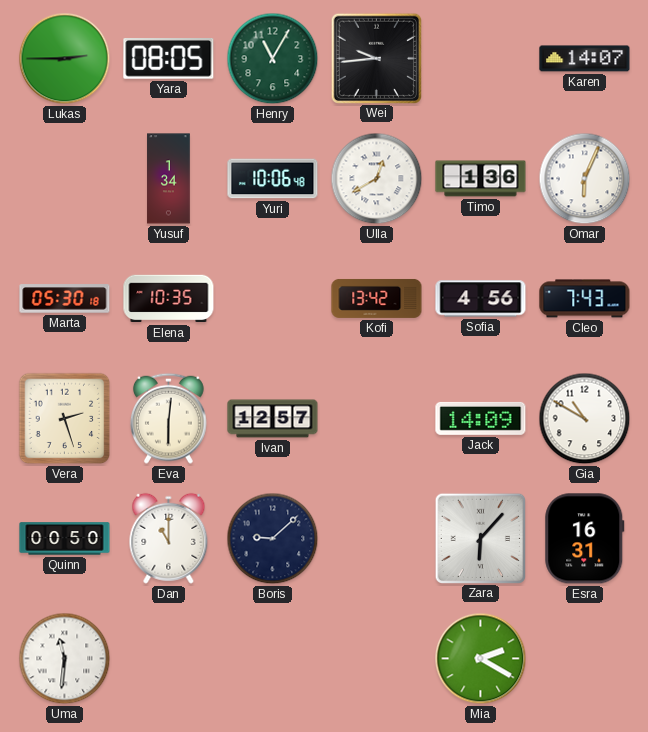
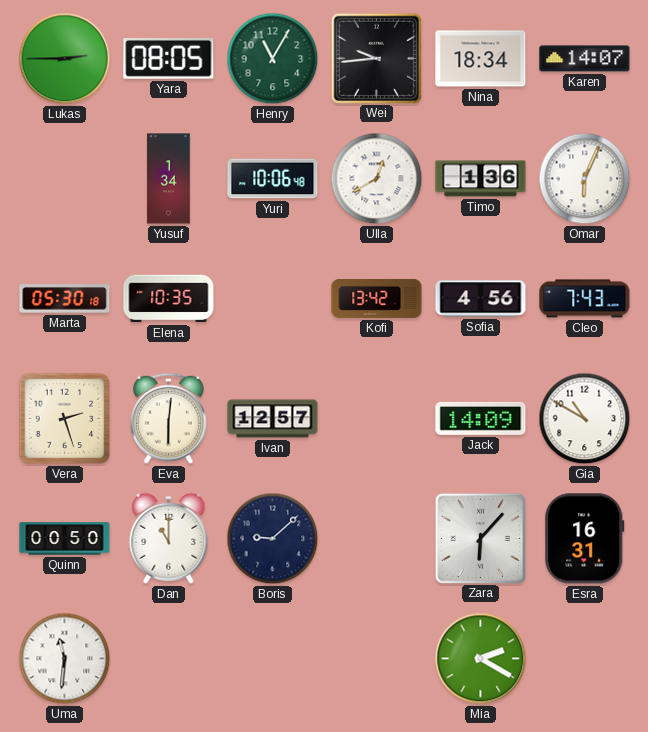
Nina: none -> 18:34 (481, 59)
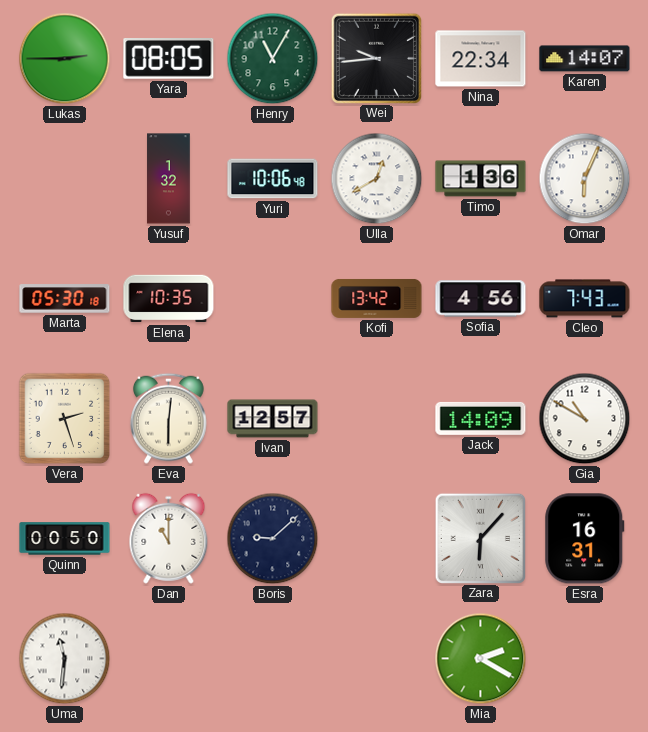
Nina: 18:34 -> 22:34 (481, 59)
Yusuf: 1:34 -> 1:32 (169, 179)
